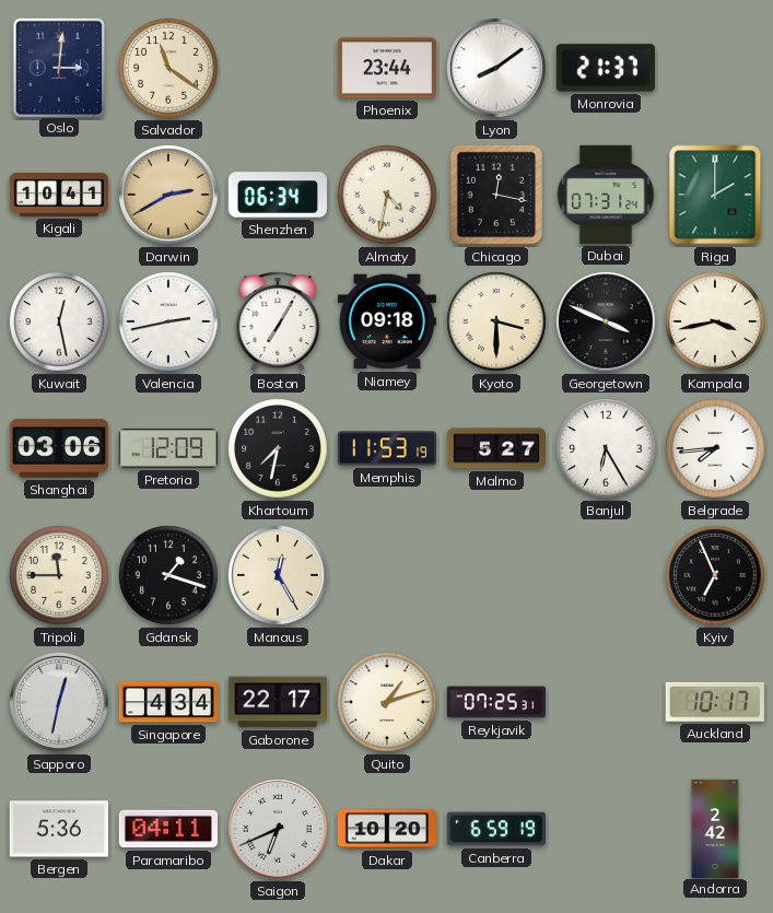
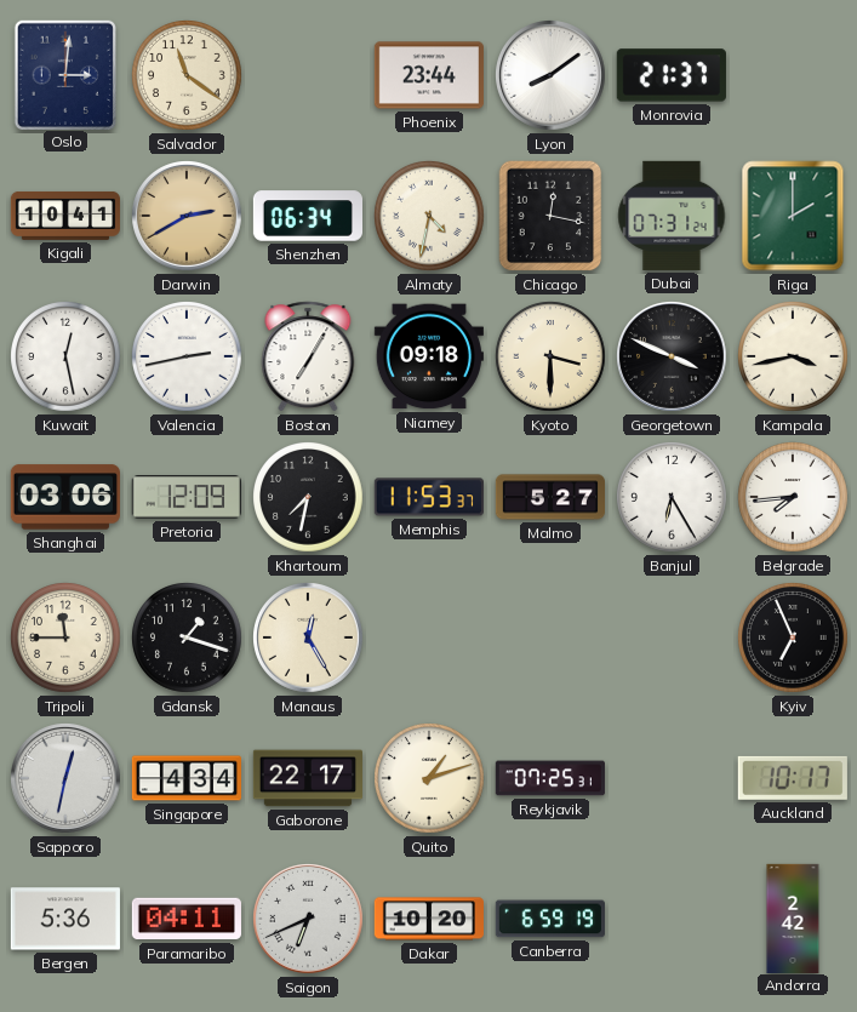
Memphis: 11:53:19 -> 11:53:37 (429, 497)
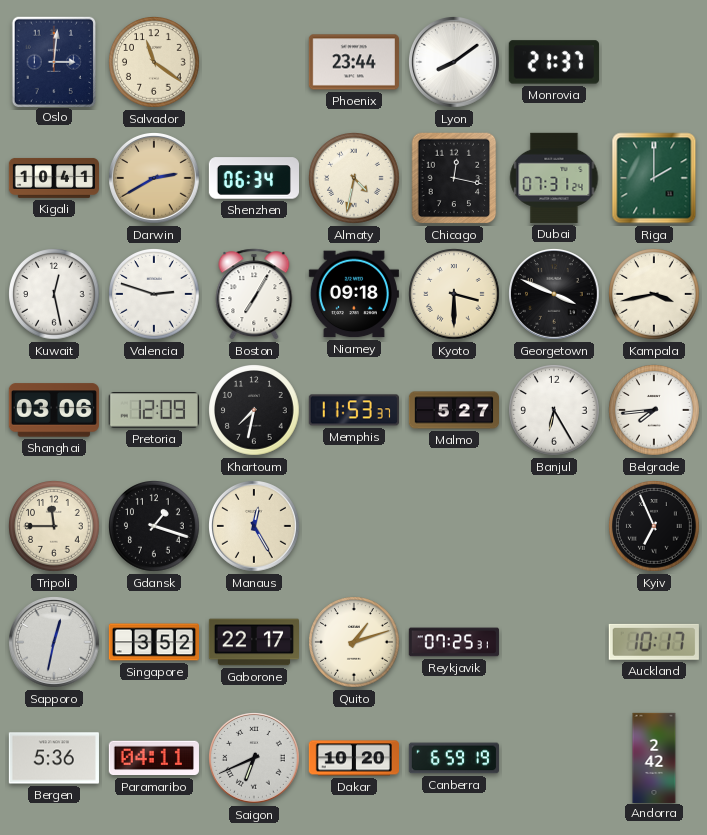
Valencia: 2:43 -> 2:48 (154, 294)
Singapore: 4:34 -> 3:52 (153, 642)
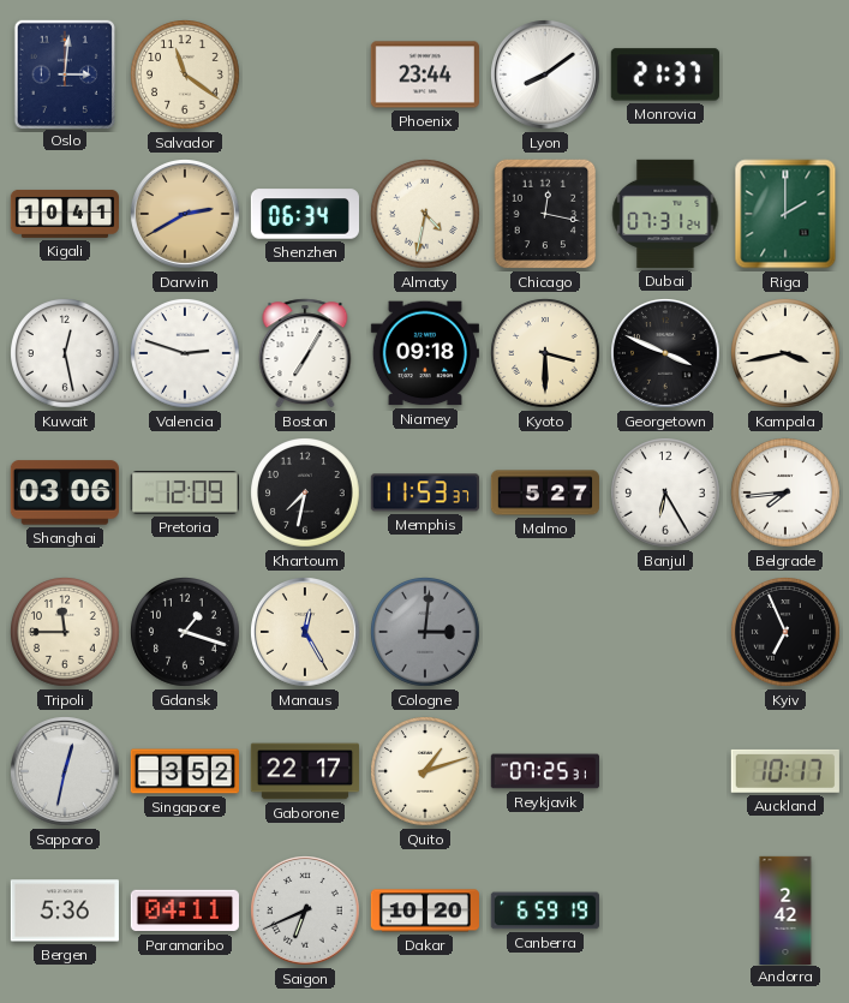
Cologne: none -> 3:01 (425, 632)
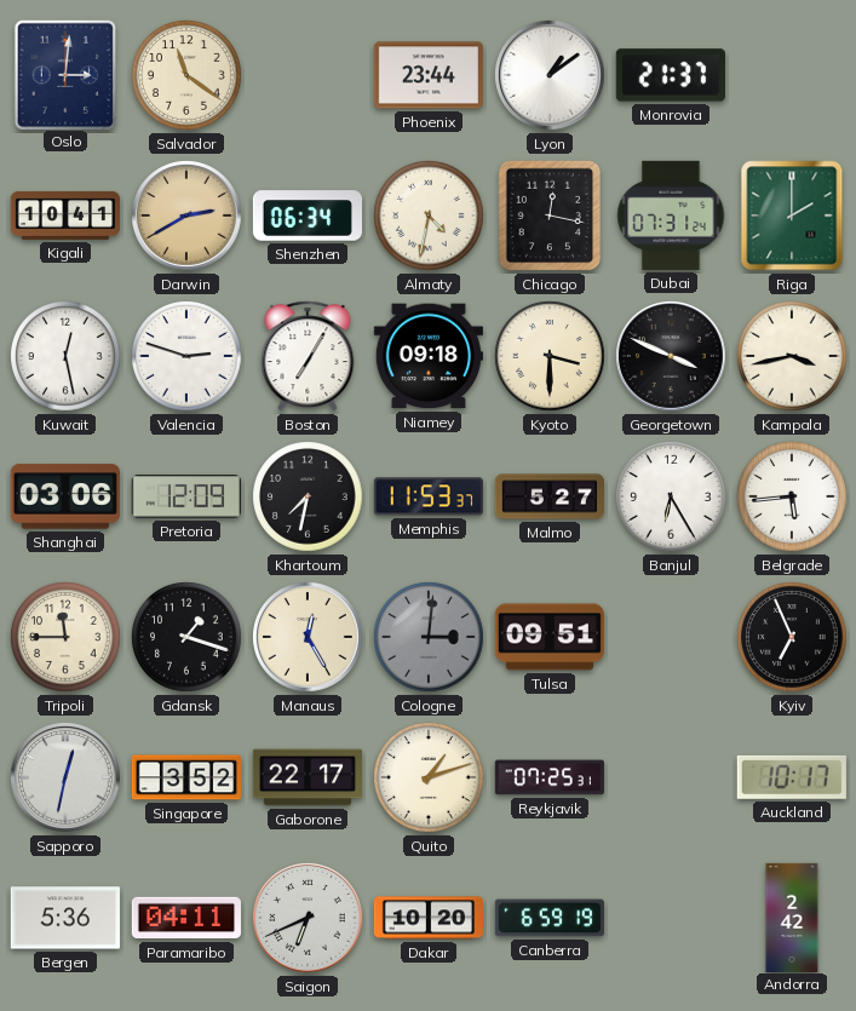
Lyon: 8:09 -> 1:09 (551, 76)
Belgrade: 7:44 -> 5:44 (792, 496)
Tulsa: none -> 09:51 (550, 637)
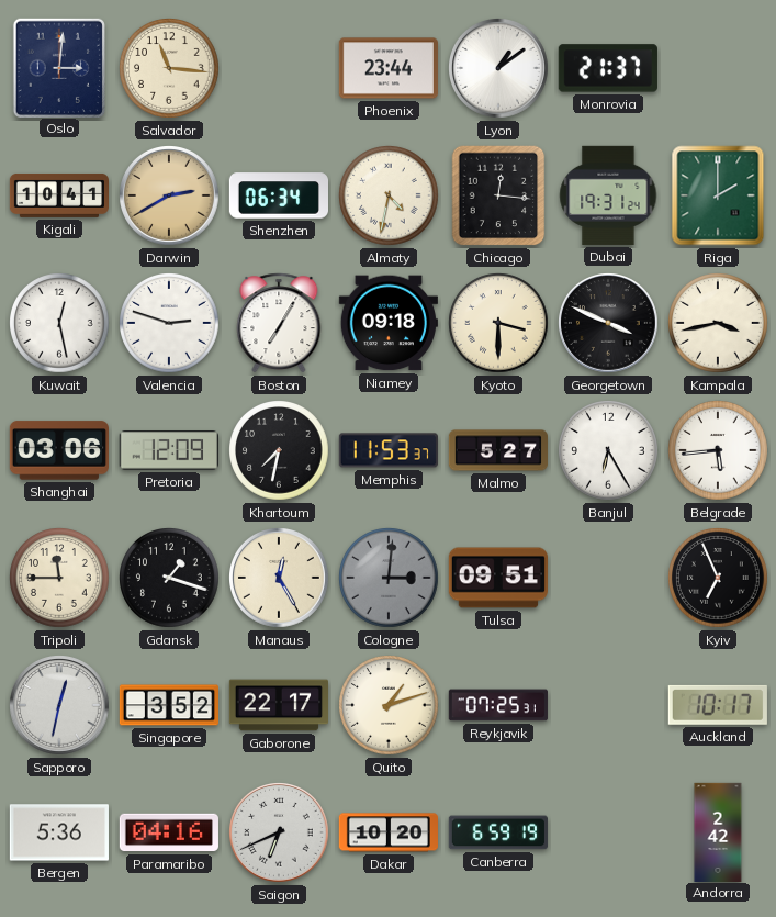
Salvador: 11:21 -> 11:16 (169, 68)
Chicago: 12:17 -> 12:16 (498, 195)
Dubai: 07:31 -> 19:31 (608, 195)
Paramaribo: 04:11 -> 04:16 (169, 832)
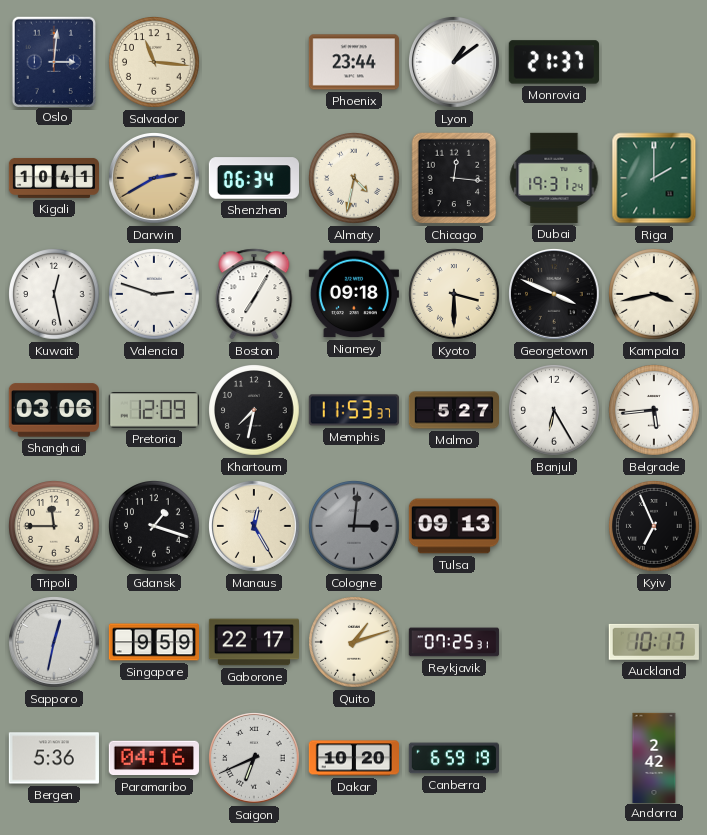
Tulsa: 09:51 -> 09:13 (454, 526)
Singapore: 3:52 -> 9:59 (153, 642)
